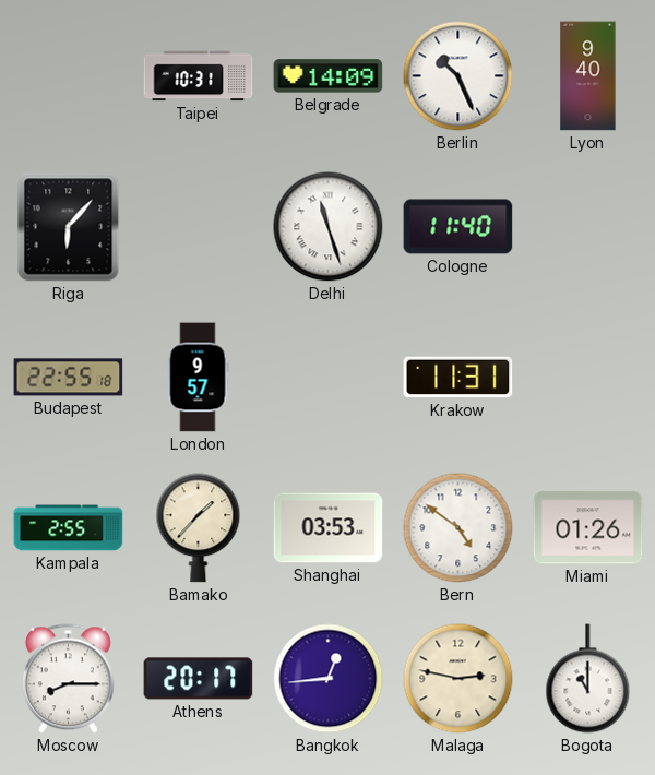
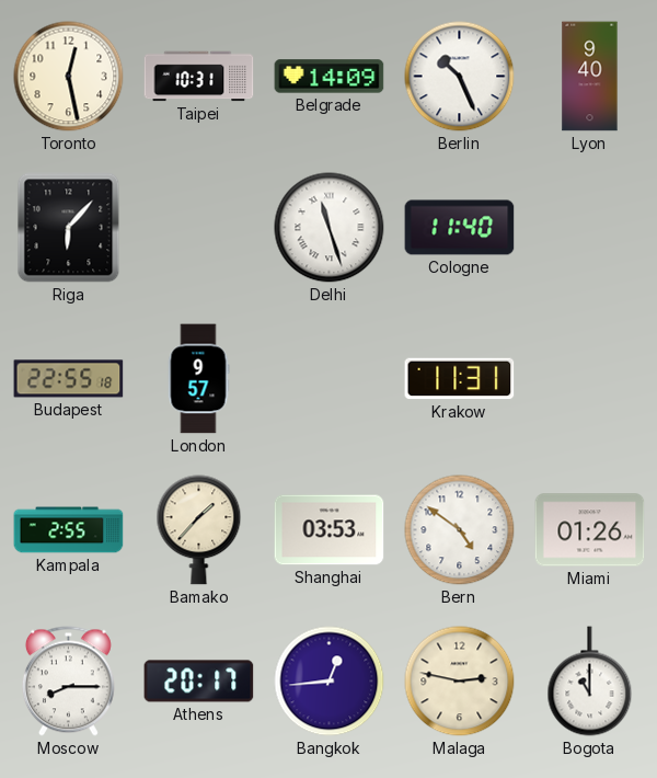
Toronto: none -> 12:28 (69, 77)
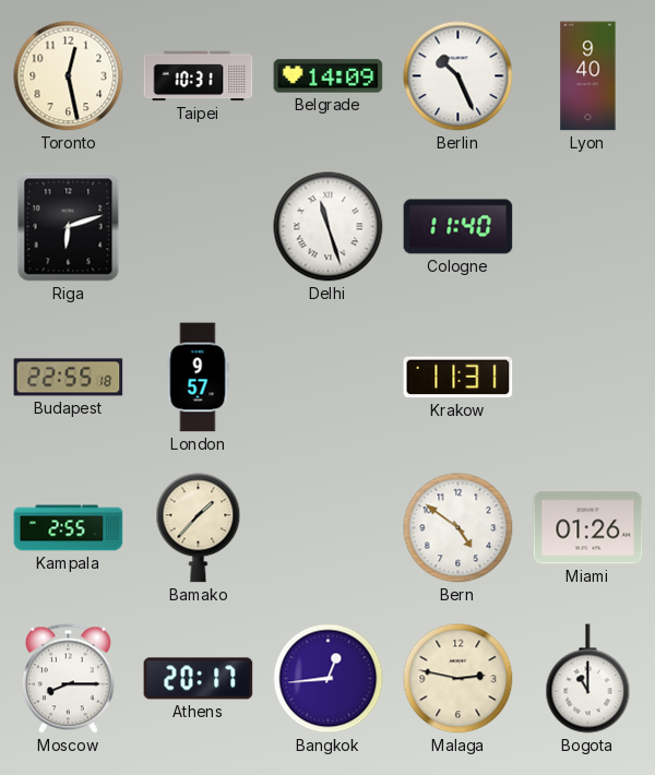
Riga: 6:07 -> 6:12 (69, 227)
Shanghai: 03:53 -> none (330, 530)
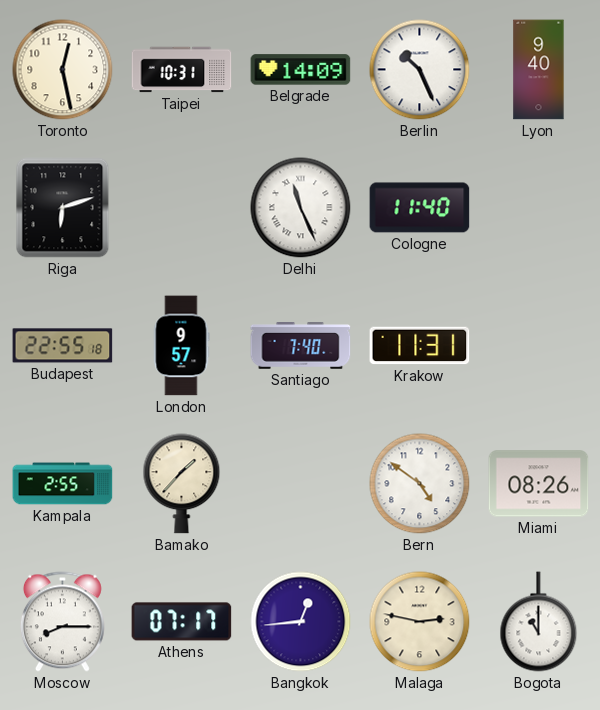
Delhi: 11:27 -> 11:26 (301, 208)
Santiago: none -> 7:40 (301, 346)
Miami: 01:26 -> 08:26 (539, 484)
Athens: 20:17 -> 07:17 (182, 622)
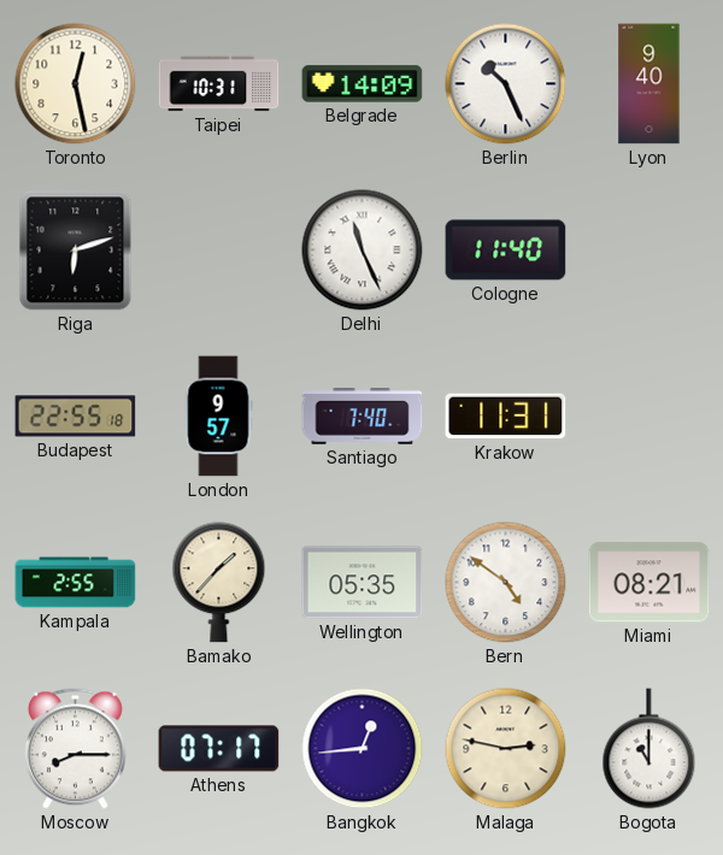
Wellington: none -> 05:35 (363, 583)
Miami: 08:26 -> 08:21 (649, 583)
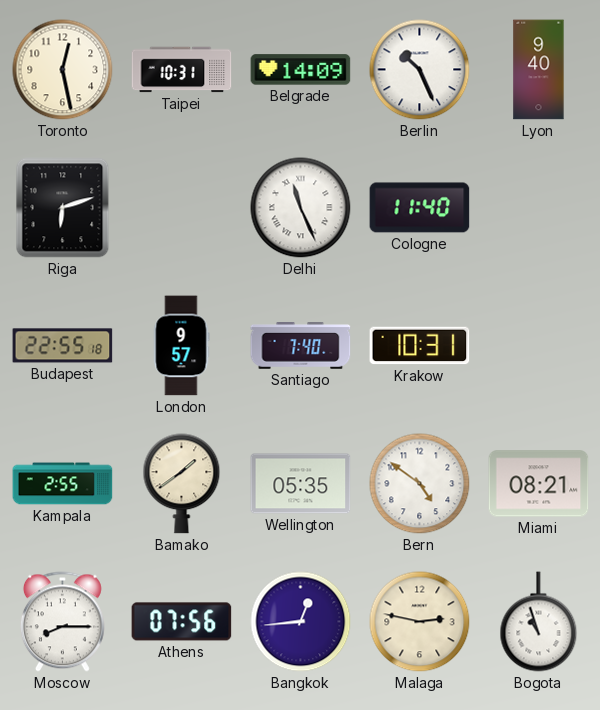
Krakow: 11:31 -> 10:31 (420, 346)
Bamako: 1:37 -> 1:39 (182, 484)
Athens: 07:17 -> 07:56 (182, 622)
Bogota: 11:00 -> 10:57 (539, 622)
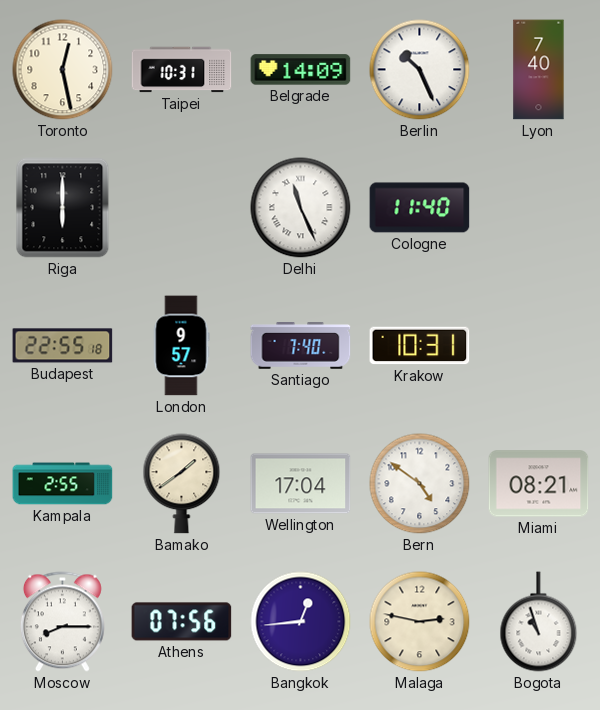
Lyon: 9:40 -> 7:40 (539, 70)
Riga: 6:12 -> 6:00 (63, 208)
Wellington: 05:35 -> 17:04 (301, 484)
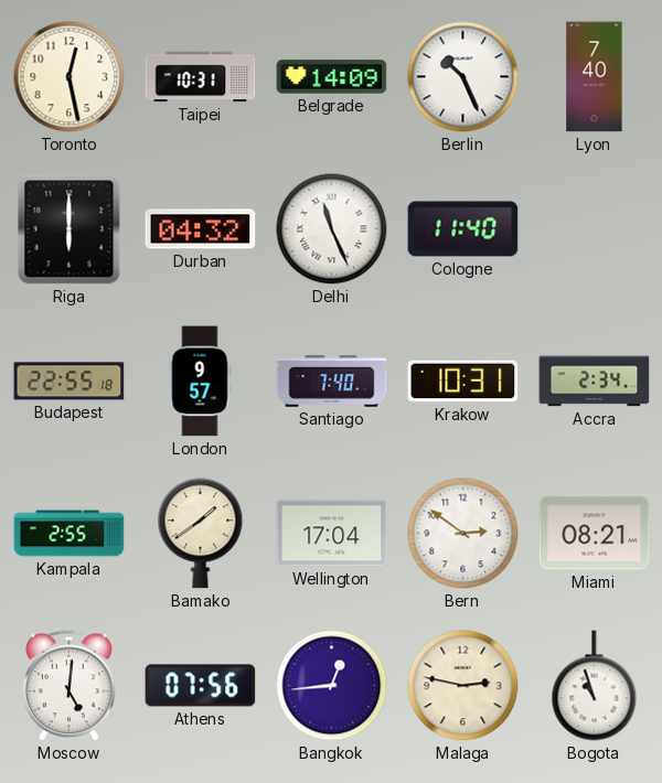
Durban: none -> 04:32 (201, 229)
Accra: none -> 2:34 (595, 382)
Bern: 4:51 -> 2:51 (463, 534)
Moscow: 8:15 -> 5:01 (68, 686)
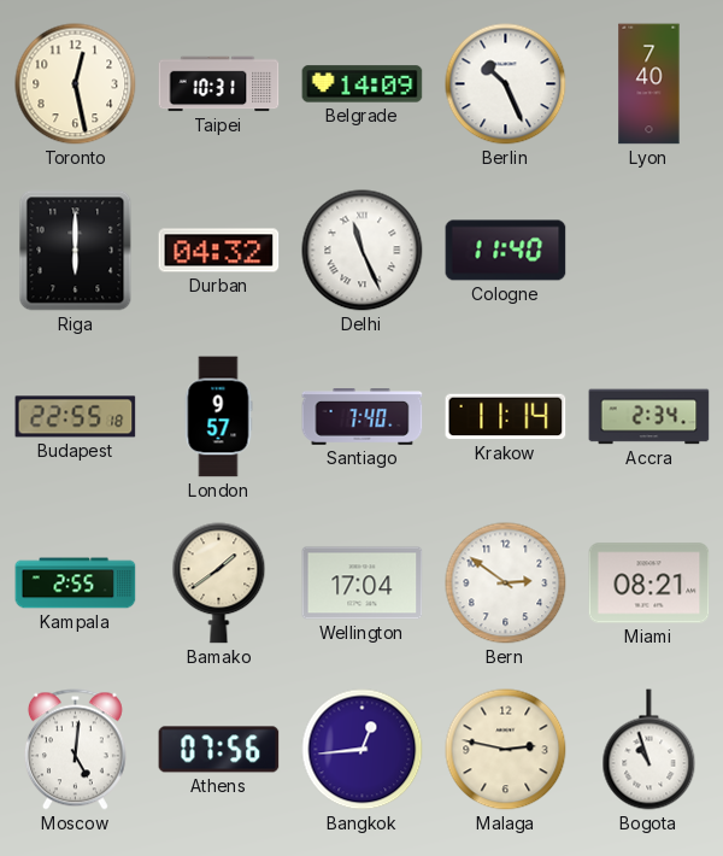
Krakow: 10:31 -> 11:14 (506, 417)
